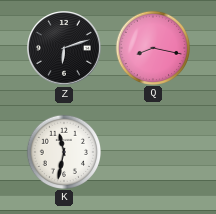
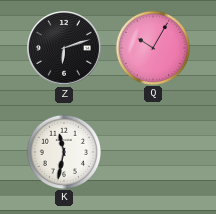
Q: 8:17 -> 10:05 (152, 47)
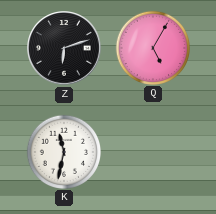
Q: 10:05 -> 5:05 (152, 47)
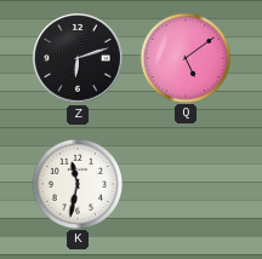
Q: 5:05 -> 5:09 (184, 57)
